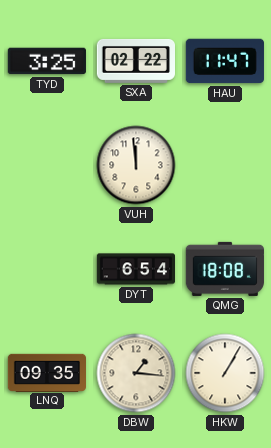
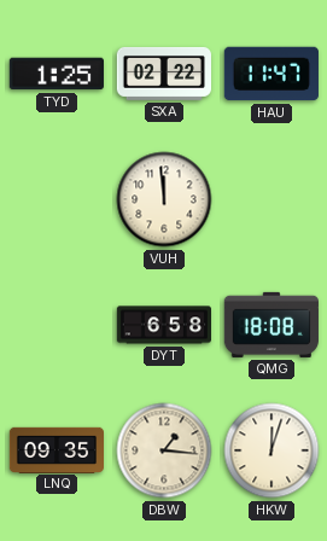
TYD: 3:25 -> 1:25 (57, 74)
DYT: 6:54 -> 6:58 (163, 325)
HKW: 1:05 -> 12:03 (271, 450)
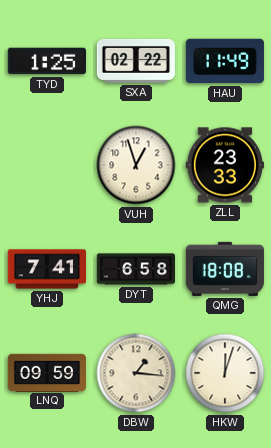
HAU: 11:47 -> 11:49 (225, 61)
VUH: 11:59 -> 12:57 (136, 165)
ZLL: none -> 23:33 (225, 165)
YHJ: none -> 7:41 (46, 269)
LNQ: 09:35 -> 09:59 (46, 372)
